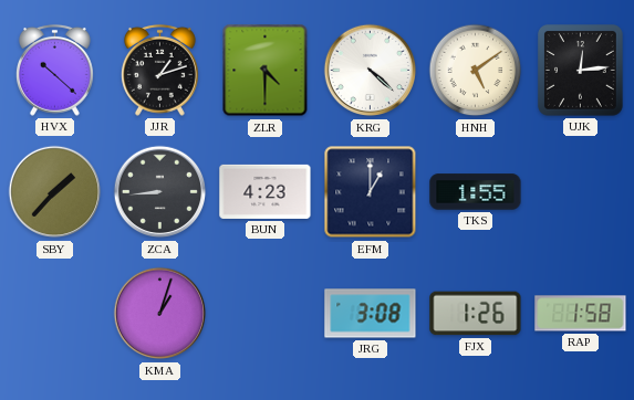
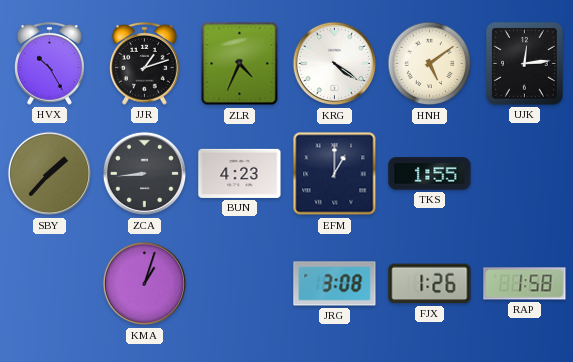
HVX: 10:22 -> 10:25 (49, 63)
ZLR: 4:30 -> 4:34 (240, 64)
KRG: 4:22 -> 4:21 (335, 64)
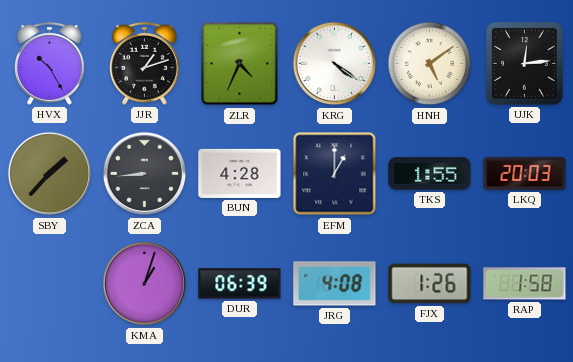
BUN: 4:23 -> 4:28 (240, 173)
LKQ: none -> 20:03 (525, 173)
DUR: none -> 06:39 (240, 284)
JRG: 3:08 -> 4:08 (335, 284)
